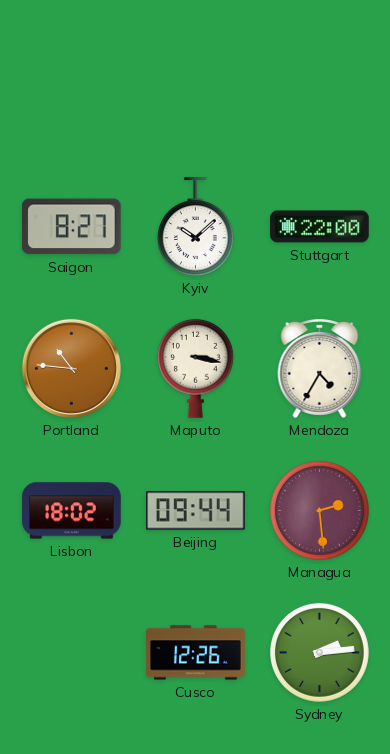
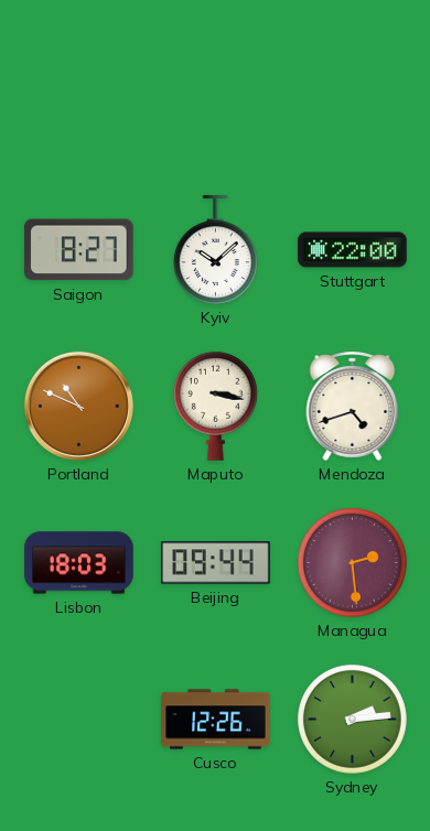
Portland: 10:46 -> 10:49 (78, 406)
Mendoza: 4:35 -> 4:42 (353, 406)
Lisbon: 18:02 -> 18:03 (79, 563)
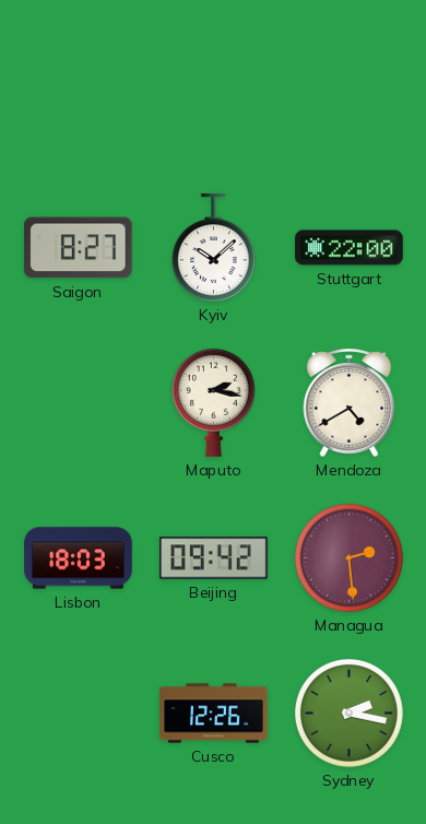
Portland: 10:49 -> none (78, 406)
Maputo: 3:17 -> 2:17 (213, 402)
Mendoza: 4:42 -> 4:40 (350, 402)
Beijing: 09:44 -> 09:42 (214, 558)
Sydney: 2:14 -> 2:17 (348, 713)
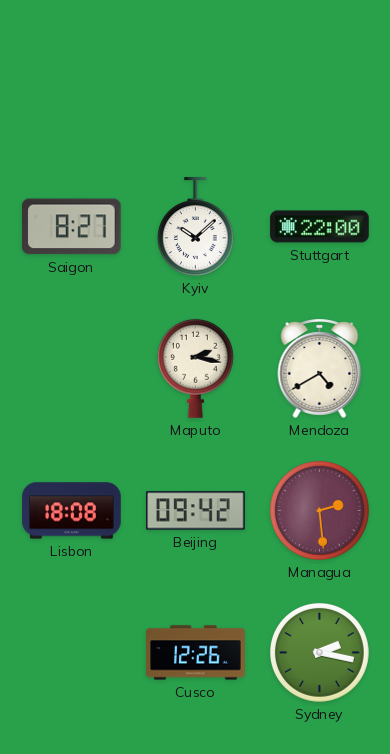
Lisbon: 18:03 -> 18:08 (72, 511)
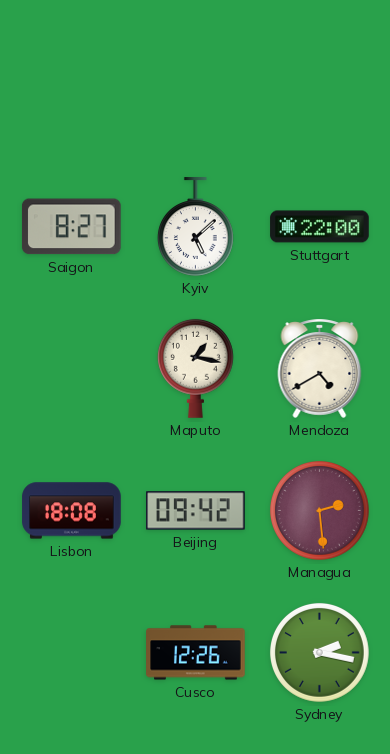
Kyiv: 10:08 -> 5:08 (195, 227)
Maputo: 2:17 -> 1:17 (195, 368)
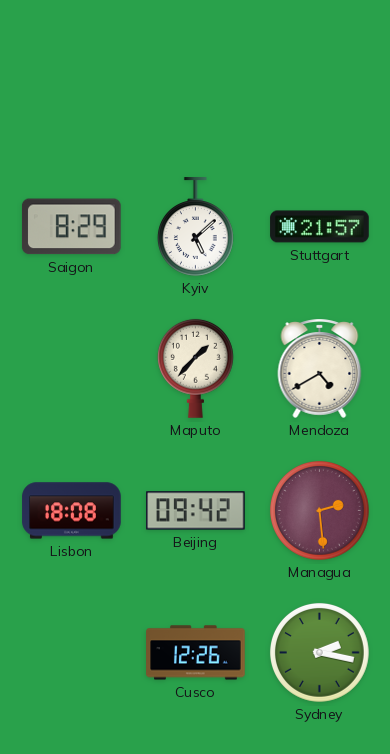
Saigon: 8:27 -> 8:29 (72, 227)
Stuttgart: 22:00 -> 21:57 (320, 227)
Maputo: 1:17 -> 1:37 (195, 368)
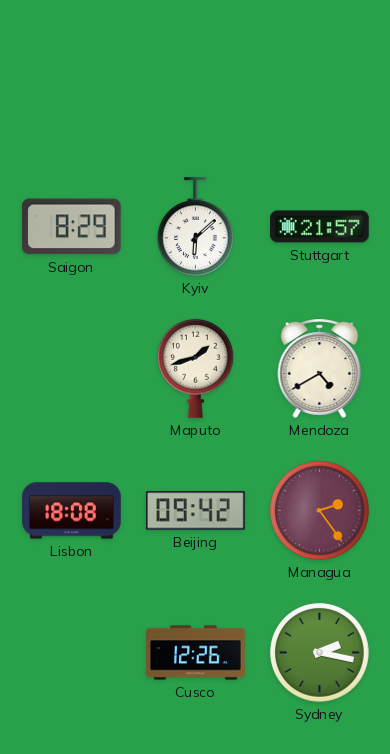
Kyiv: 5:08 -> 6:08 (195, 227)
Maputo: 1:37 -> 1:42 (195, 368)
Managua: 2:29 -> 2:24 (319, 510)
